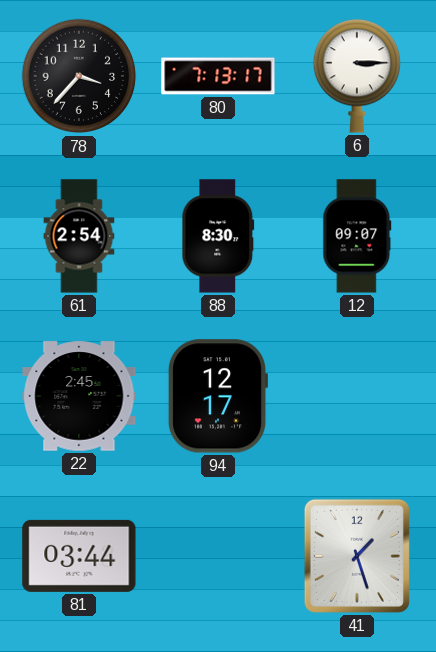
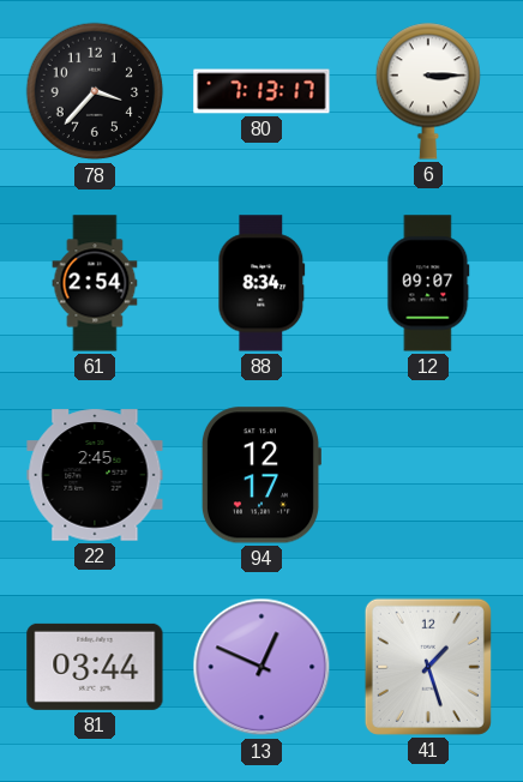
88: 8:30 -> 8:34 (261, 283)
13: none -> 12:49 (261, 667)
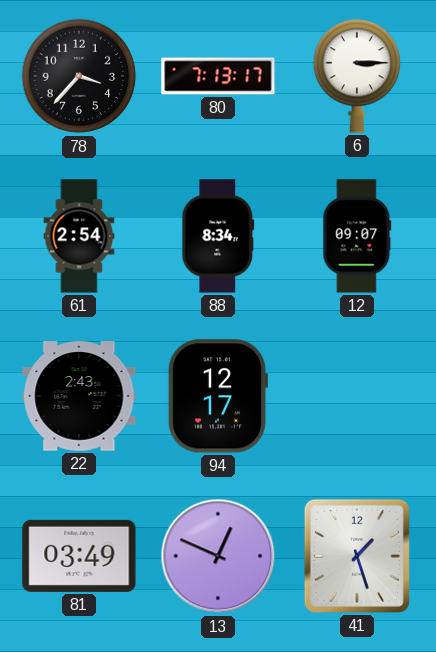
22: 2:45 -> 2:43 (79, 396)
81: 03:44 -> 03:49 (79, 556)
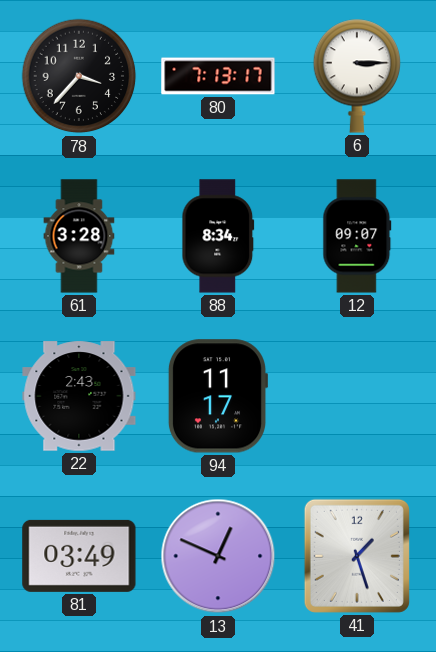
61: 2:54 -> 3:28 (79, 236)
94: 12:17 -> 11:17 (217, 396)
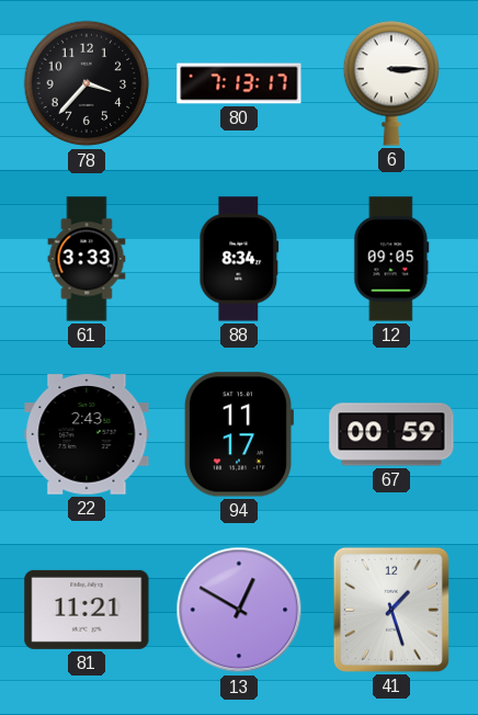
61: 3:28 -> 3:33 (87, 259)
12: 09:07 -> 09:05 (391, 259)
67: none -> 00:59 (391, 434)
81: 03:49 -> 11:21 (87, 610)
13: 12:49 -> 12:50 (239, 610)
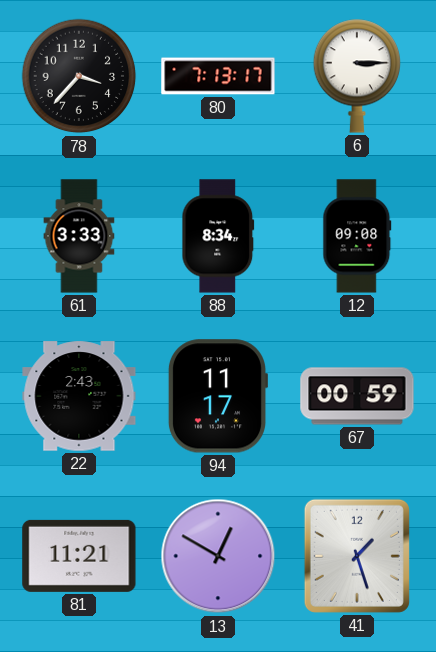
12: 09:05 -> 09:08 (357, 236)
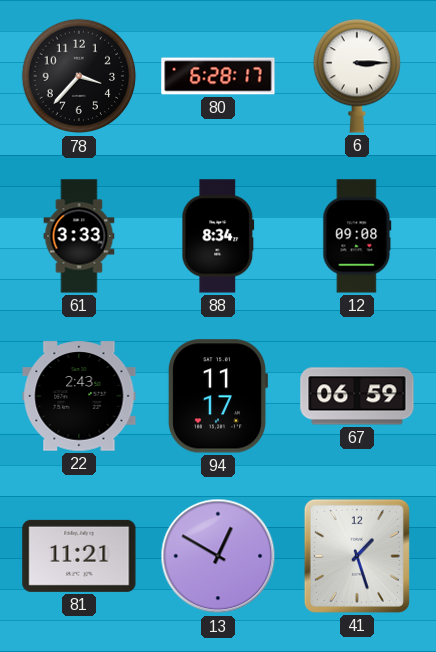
80: 7:13 -> 6:28 (218, 76)
67: 00:59 -> 06:59 (357, 396)
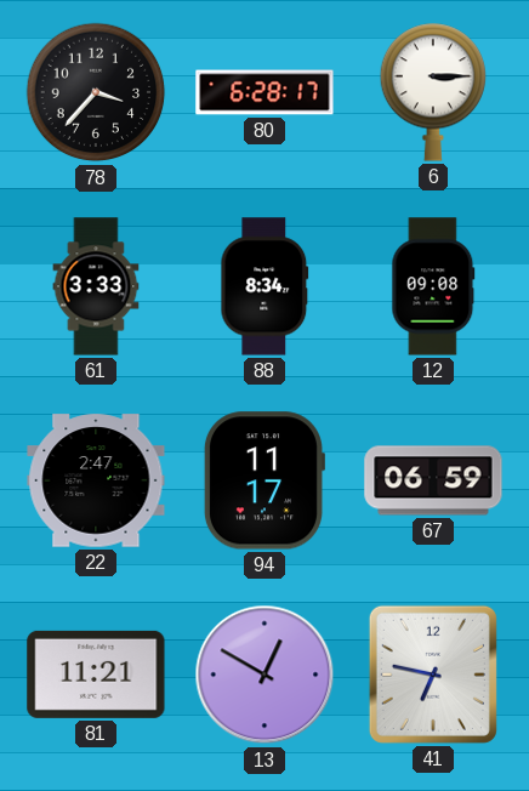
22: 2:43 -> 2:47 (96, 480)
41: 1:27 -> 6:47 (433, 675)
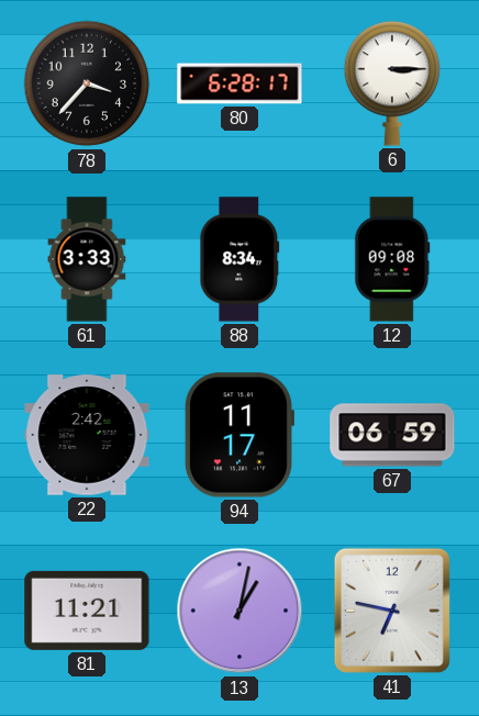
22: 2:47 -> 2:42 (87, 435)
13: 12:50 -> 1:02 (239, 611)
